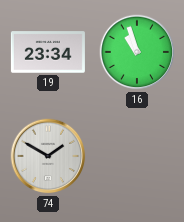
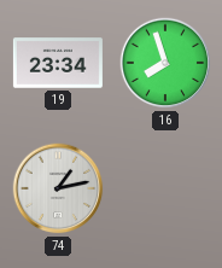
16: 10:57 -> 7:57 (165, 63)
74: 1:50 -> 1:13 (58, 188)
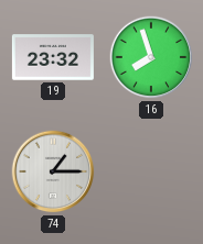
19: 23:34 -> 23:32 (53, 57)
74: 1:13 -> 1:15 (53, 171)
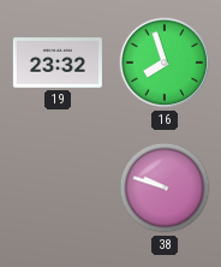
74: 1:15 -> none (53, 171)
38: none -> 9:48 (165, 188)
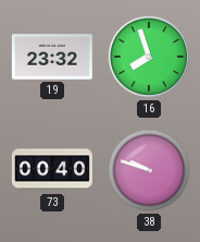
73: none -> 00:40 (52, 170)
